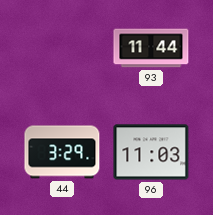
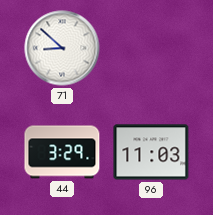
71: none -> 8:52 (62, 48)
93: 11:44 -> none (151, 48)
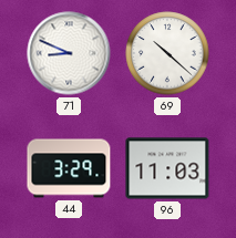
71: 8:52 -> 8:49 (69, 53)
69: none -> 10:22 (167, 53)
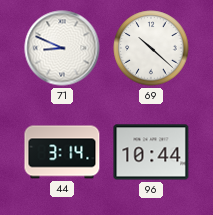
44: 3:29 -> 3:14 (62, 152)
96: 11:03 -> 10:44 (151, 152)
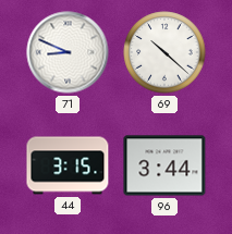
44: 3:14 -> 3:15 (68, 165)
96: 10:44 -> 3:44 (164, 165)
